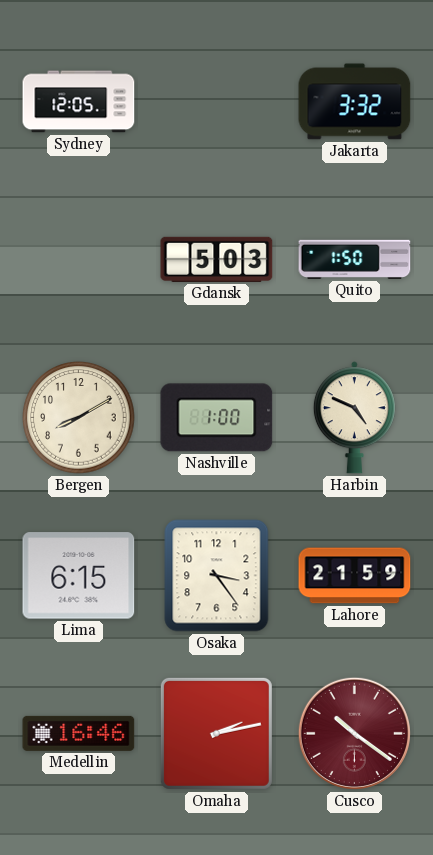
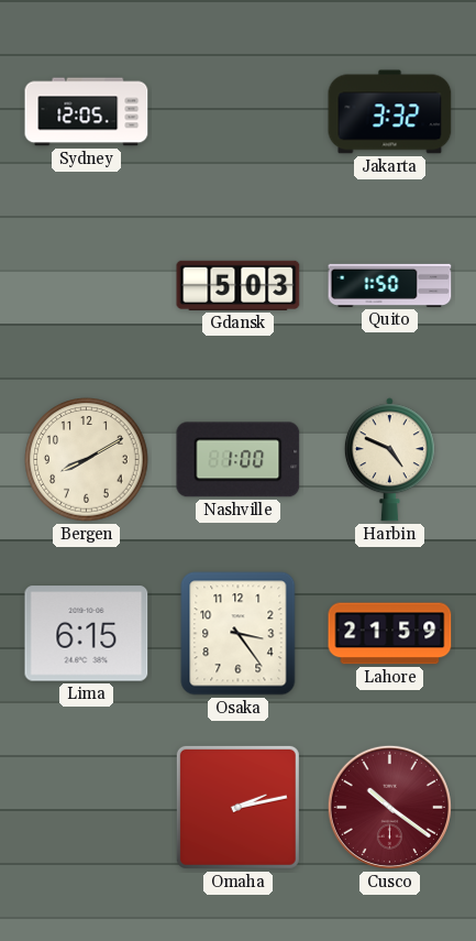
Medellin: 16:46 -> none (79, 733)
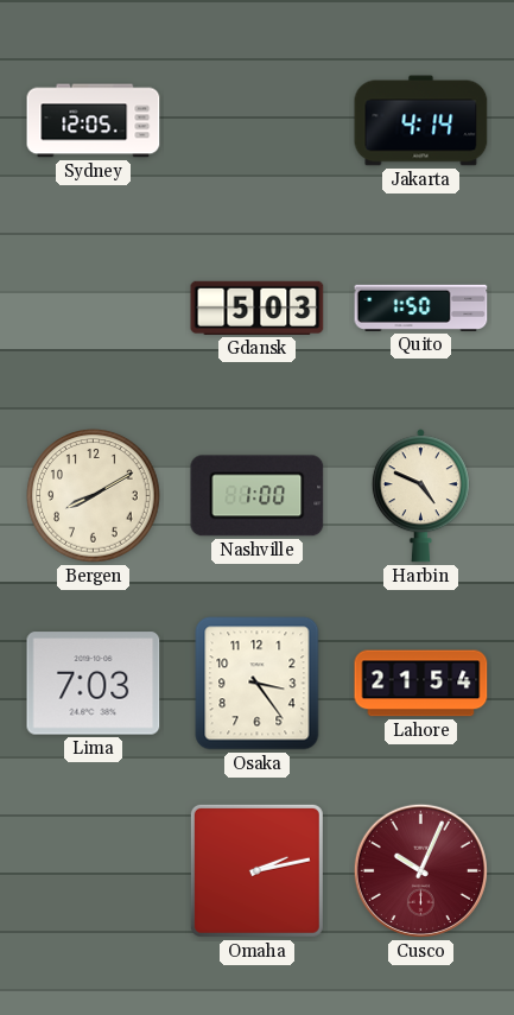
Jakarta: 3:32 -> 4:14 (421, 121)
Lima: 6:15 -> 7:03 (94, 684)
Lahore: 21:59 -> 21:54 (421, 684)
Cusco: 10:21 -> 10:04 (420, 870)
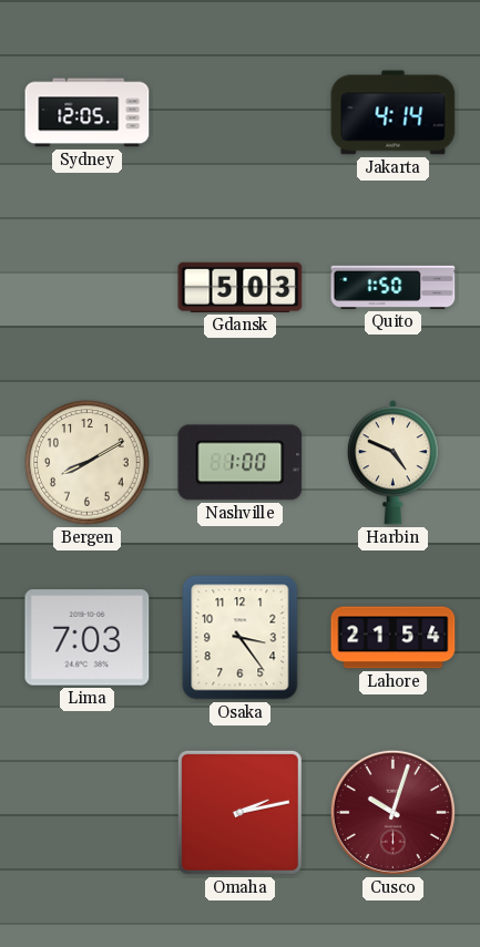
Cusco: 10:04 -> 10:03 (392, 812)
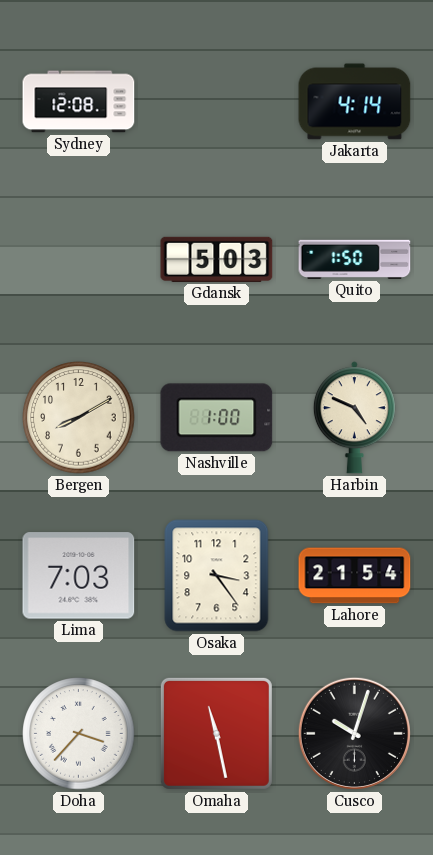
Sydney: 12:05 -> 12:08 (79, 102)
Doha: none -> 3:37 (79, 734)
Omaha: 2:13 -> 11:28 (216, 733)
Cusco dial: burgundy -> black (354, 733)
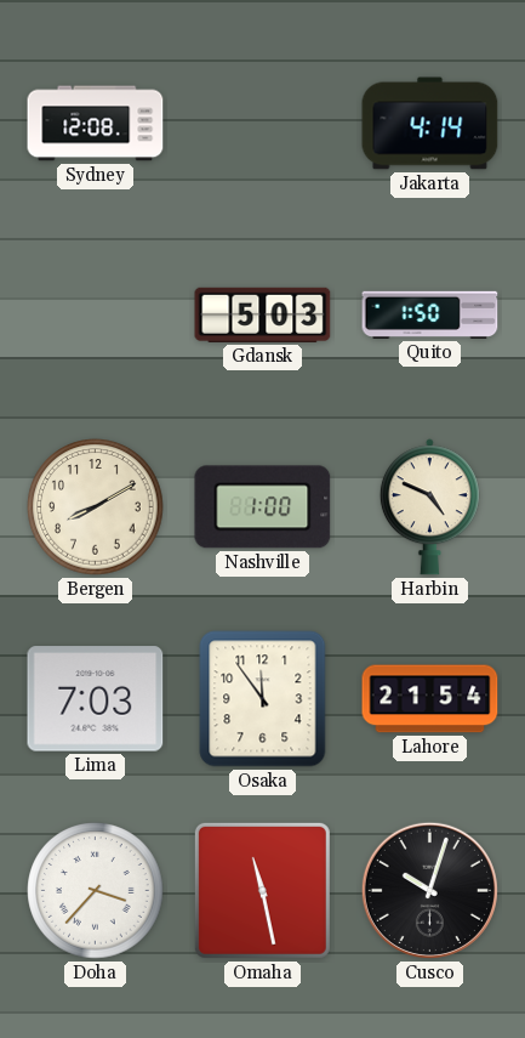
Osaka: 3:24 -> 11:54 (263, 699)
